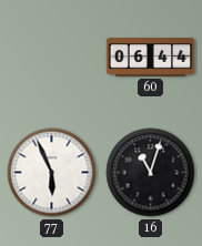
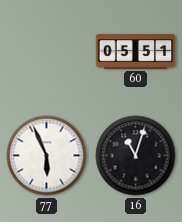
60: 06:44 -> 05:51 (136, 52)
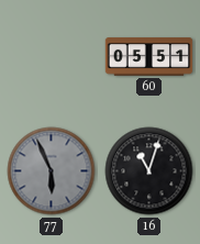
77 dial: white -> grey (52, 171)
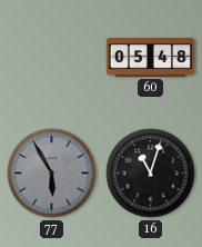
60: 05:51 -> 05:48 (151, 58)
77: 5:56 -> 5:55 (52, 174)
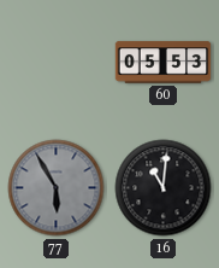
60: 05:48 -> 05:53 (164, 63)
16: 11:03 -> 11:01 (164, 188)
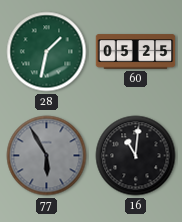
28: none -> 1:32 (47, 52)
60: 05:53 -> 05:25 (136, 52)
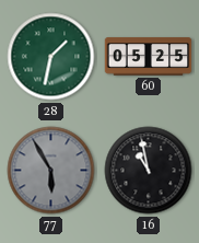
16: 11:01 -> 10:58 (149, 171)
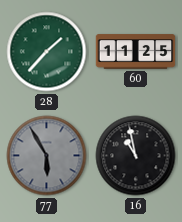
28: 1:32 -> 1:37 (47, 52)
60: 05:25 -> 11:25 (136, 52)
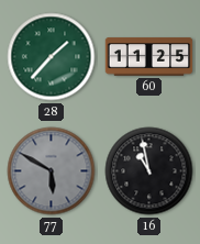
77: 5:55 -> 5:50 (52, 171)
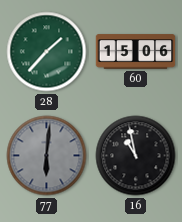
60: 11:25 -> 15:06 (136, 52)
77: 5:50 -> 6:01 (47, 156)
